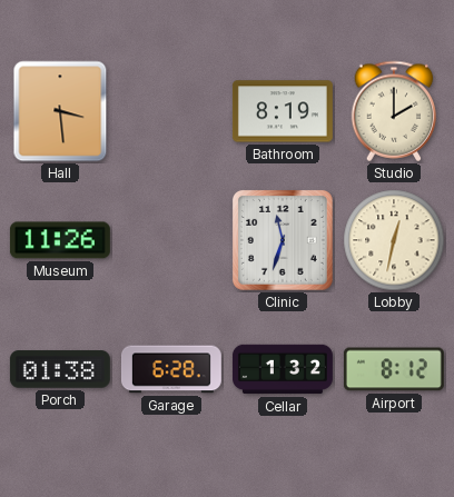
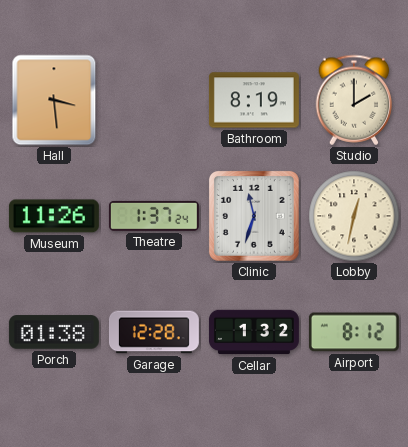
Theatre: none -> 1:37 (154, 216)
Garage: 6:28 -> 12:28 (154, 332)
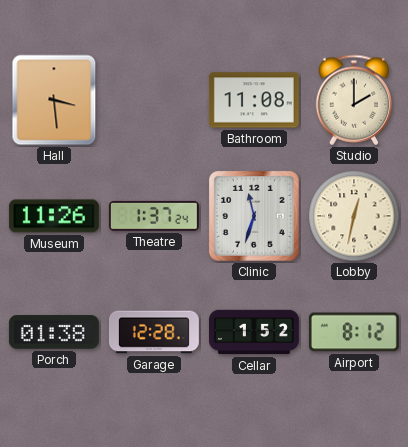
Bathroom: 8:19 -> 11:08 (254, 100)
Cellar: 1:32 -> 1:52 (254, 332)
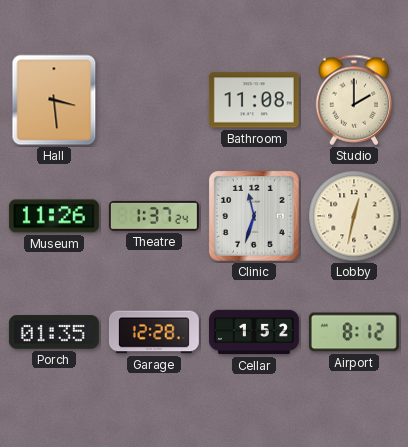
Porch: 01:38 -> 01:35 (54, 332)
